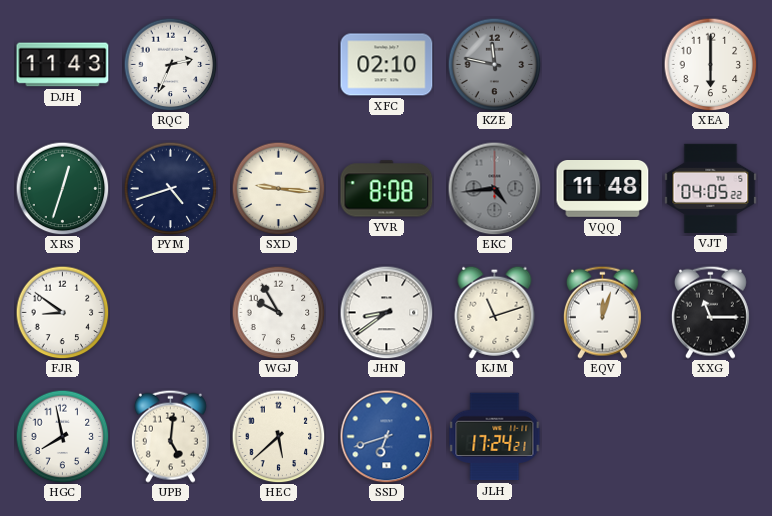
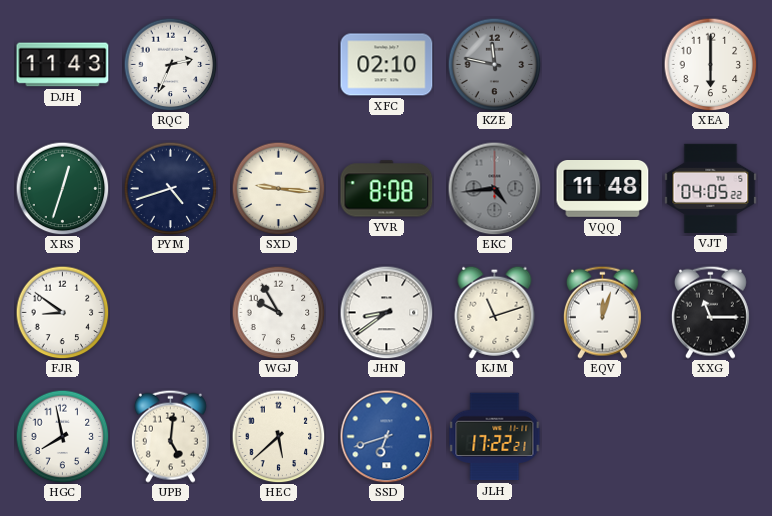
JLH: 17:24 -> 17:22 (495, 437)
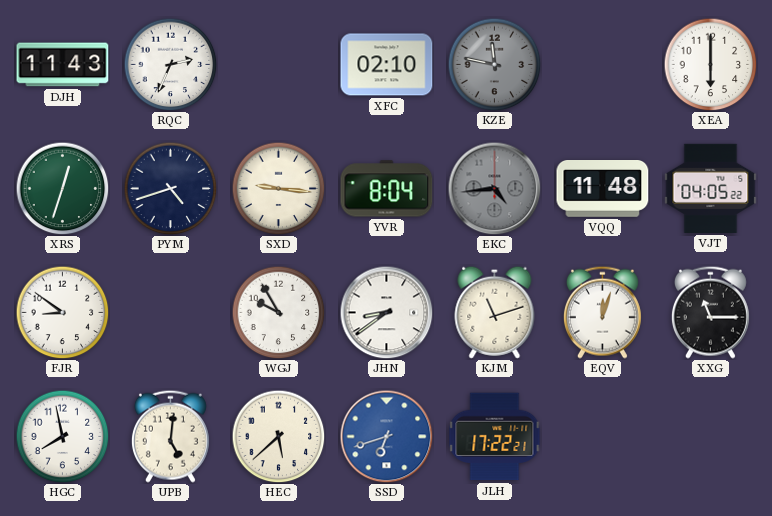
YVR: 8:08 -> 8:04 (387, 189)
